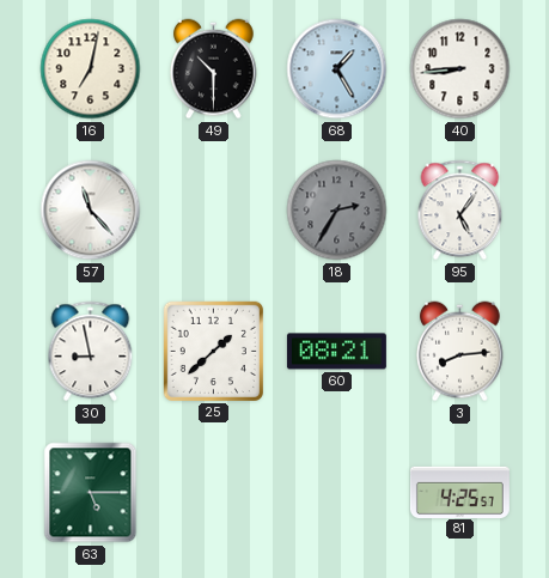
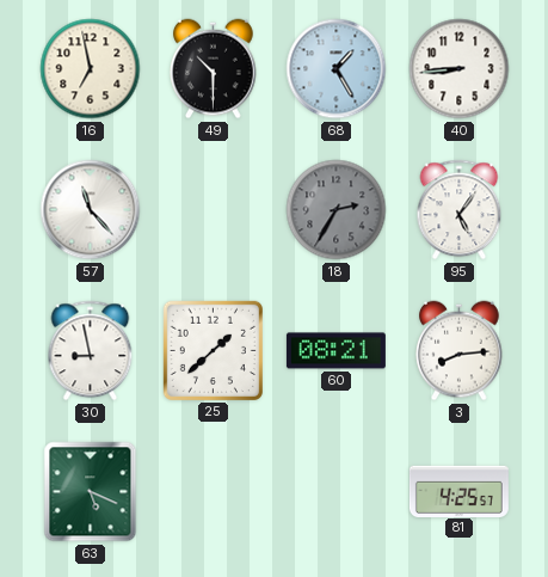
16: 7:02 -> 6:58 (91, 69)
63: 5:15 -> 5:19 (91, 492)
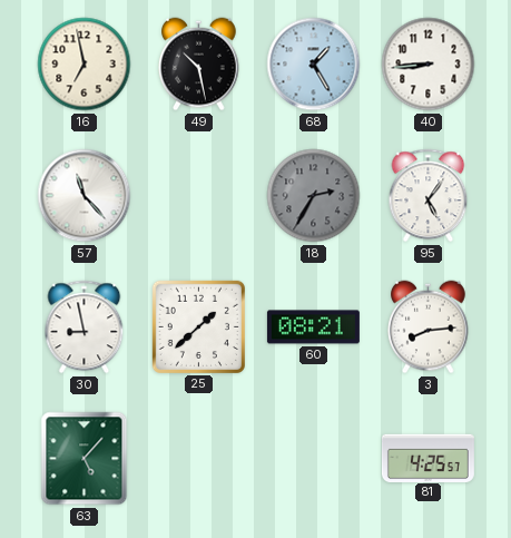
49: 10:30 -> 10:28 (199, 65)
63: 5:19 -> 5:07 (85, 459)
